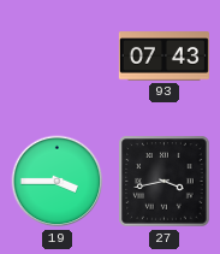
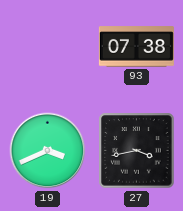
93: 07:43 -> 07:38 (136, 47)
19: 3:45 -> 3:41 (48, 151)
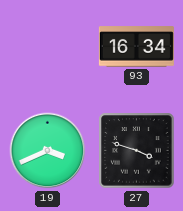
93: 07:38 -> 16:34 (136, 47)
27: 3:43 -> 3:48 (137, 151)
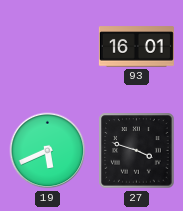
93: 16:34 -> 16:01 (136, 47)
19: 3:41 -> 5:41 (48, 151)
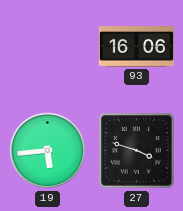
93: 16:01 -> 16:06 (136, 47)
19: 5:41 -> 5:44 (48, 151)
